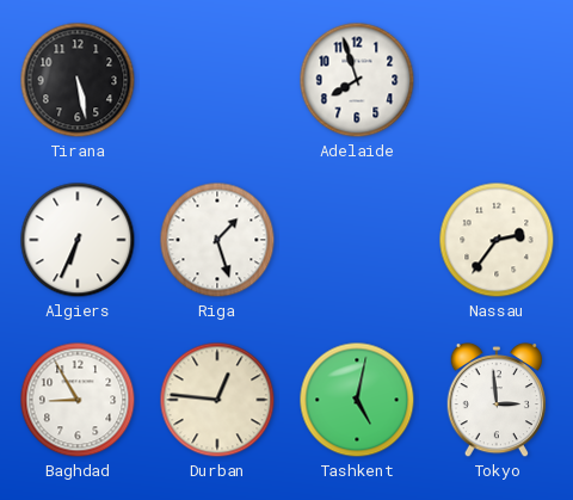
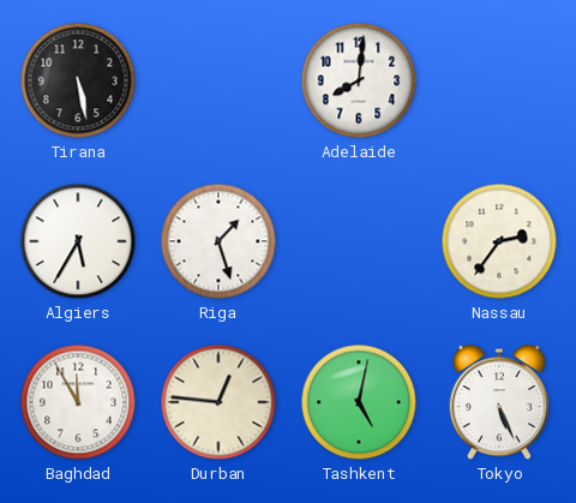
Adelaide: 7:57 -> 8:01 (359, 80)
Algiers: 6:34 -> 5:35 (78, 241)
Baghdad: 8:55 -> 11:55 (78, 402)
Tokyo: 2:59 -> 5:26 (498, 402)
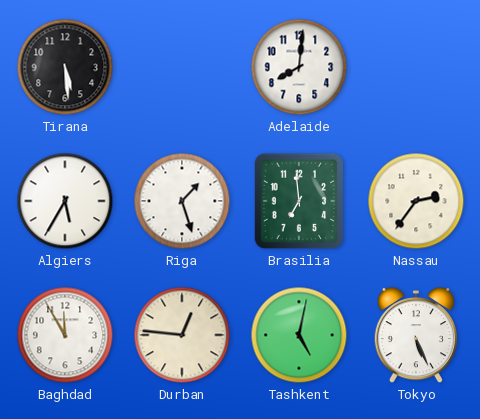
Tirana: 5:28 -> 5:29 (65, 67)
Brasilia: none -> 6:59 (299, 201)
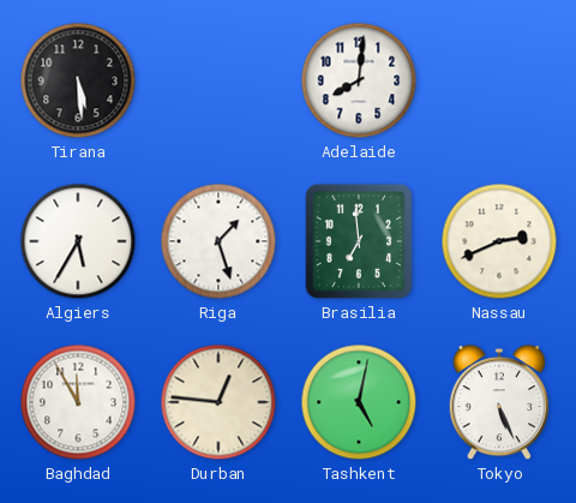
Nassau: 2:36 -> 2:41 (499, 241)
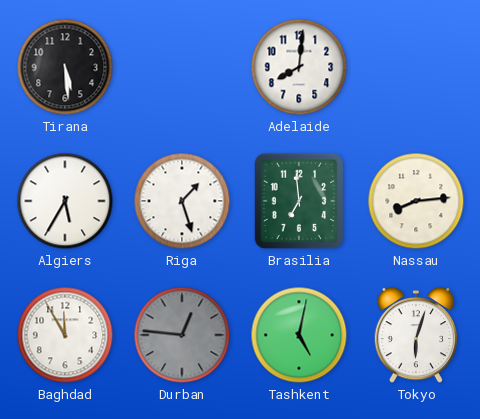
Nassau: 2:41 -> 8:14 (416, 201)
Durban dial: cream -> grey (182, 335)
Tokyo: 5:26 -> 6:03 (415, 335)
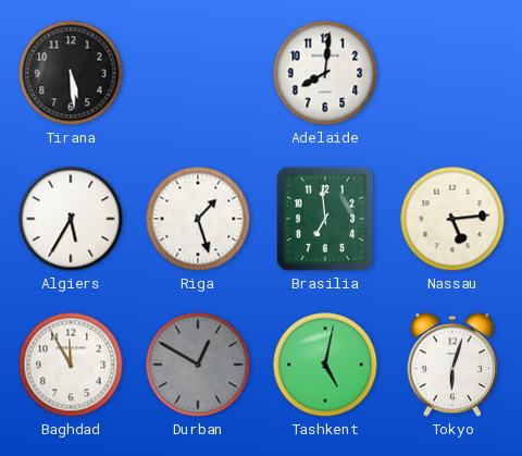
Nassau: 8:14 -> 5:14 (452, 219)
Durban: 12:46 -> 12:50 (198, 365)
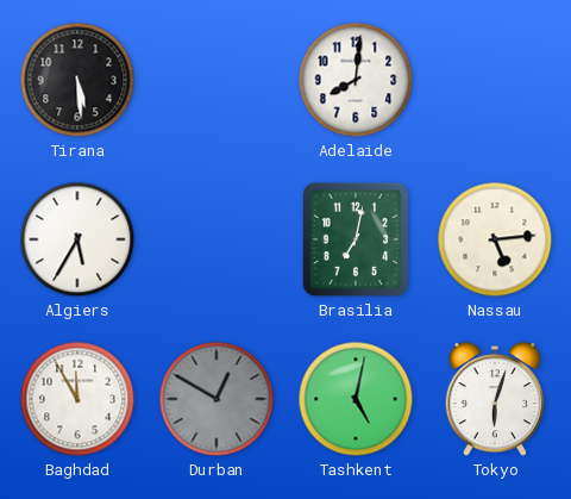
Riga: 1:27 -> none (198, 219)
Brasilia: 6:59 -> 7:02 (356, 239)
